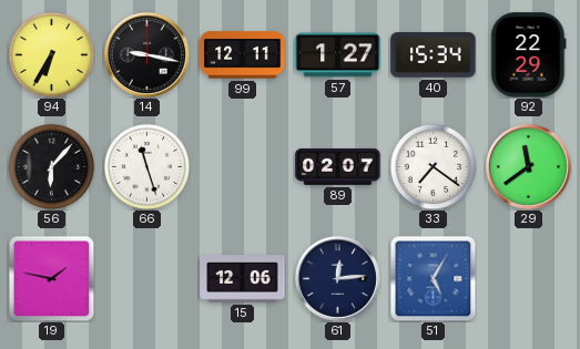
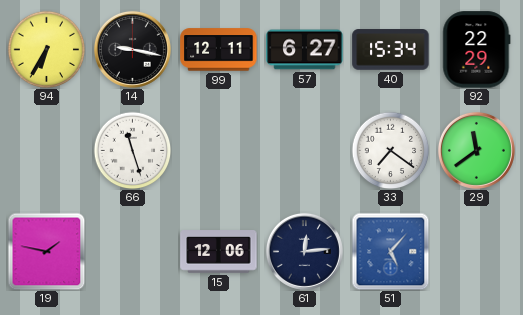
57: 1:27 -> 6:27 (305, 50)
56: 6:07 -> none (51, 166)
89: 02:07 -> none (338, 166)
51: 5:05 -> 5:07 (390, 251)
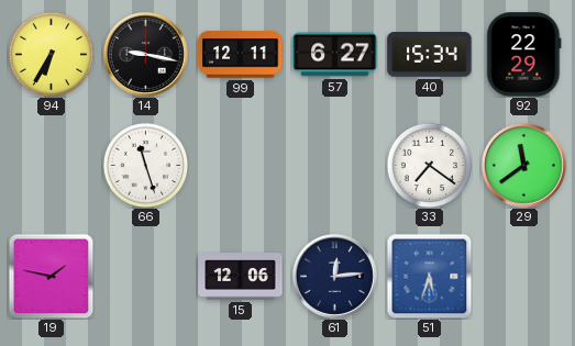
51: 5:07 -> 5:33 (429, 276)
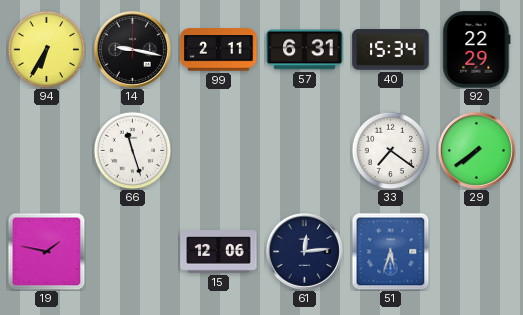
99: 12:11 -> 2:11 (219, 50)
57: 6:27 -> 6:31 (305, 50)
29: 11:39 -> 7:39 (476, 150)
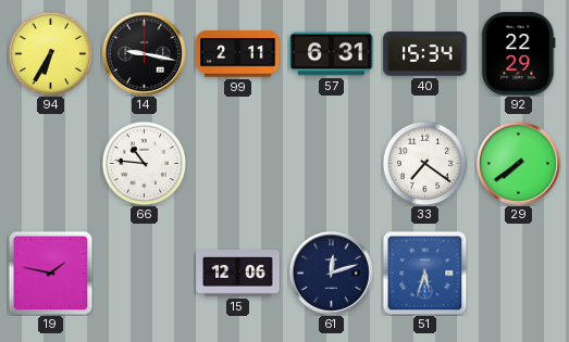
66: 11:27 -> 10:46 (144, 163)
61: 12:14 -> 12:12 (331, 273)
